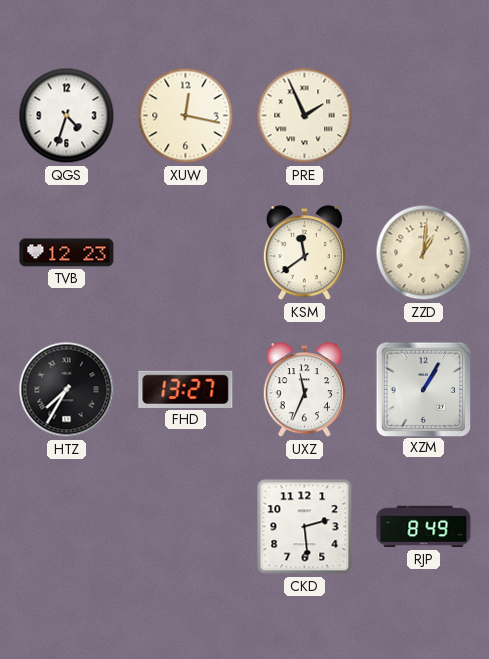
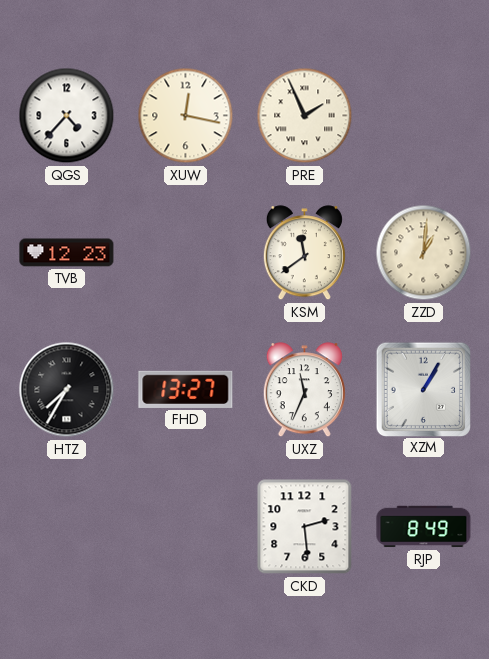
QGS: 4:33 -> 4:37 (67, 116)
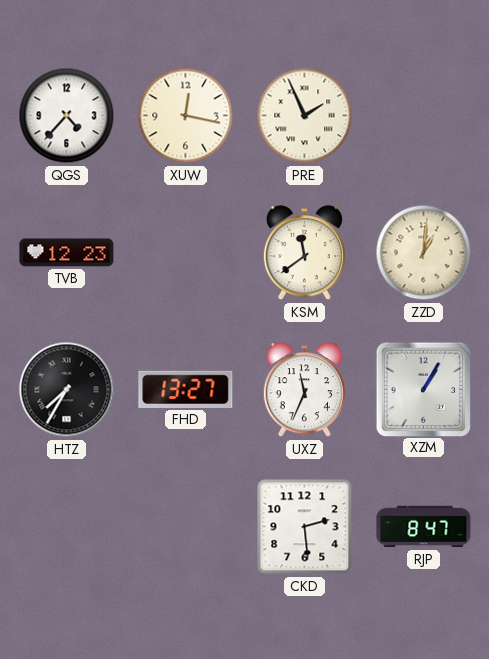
RJP: 8:49 -> 8:47 (424, 527)
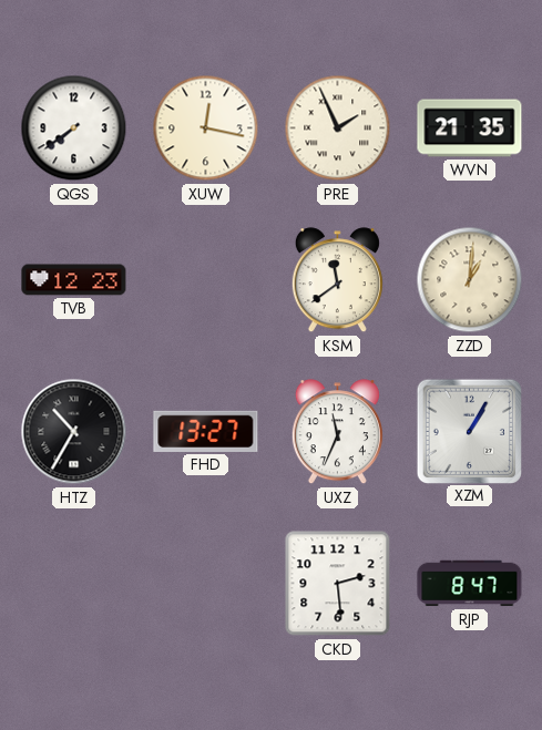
QGS: 4:37 -> 7:39 (74, 128)
WVN: none -> 21:35 (470, 128)
HTZ: 7:35 -> 10:35 (74, 432)
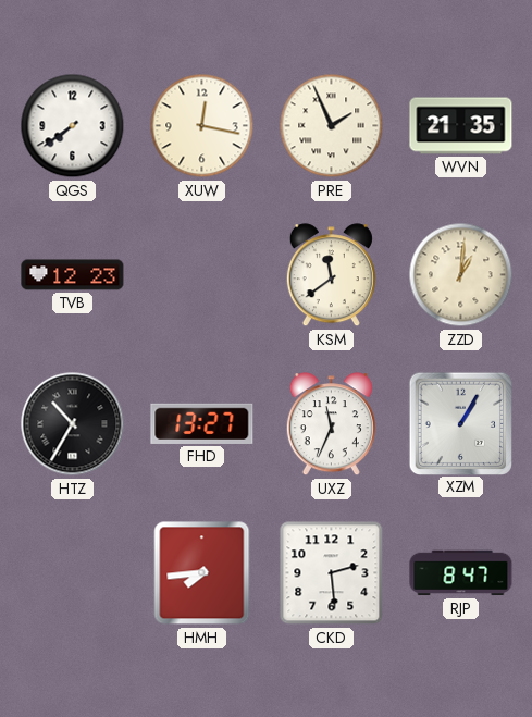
HMH: none -> 7:44 (202, 573)
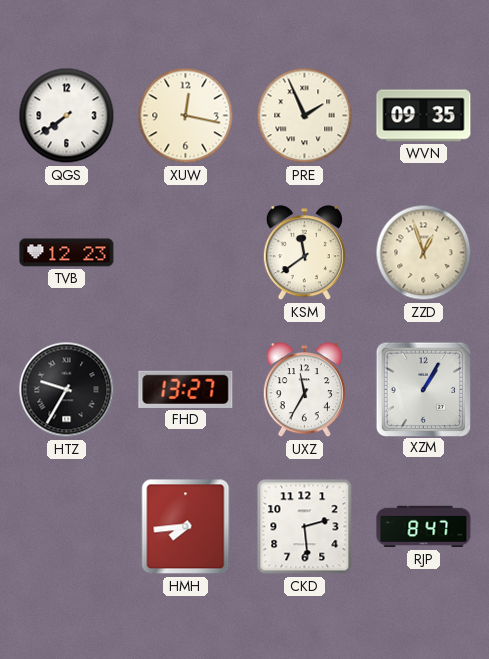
WVN: 21:35 -> 09:35 (424, 116)
ZZD: 1:01 -> 12:57 (424, 253)
HTZ: 10:35 -> 9:35 (67, 390)
UXZ: 11:34 -> 11:35 (304, 390)
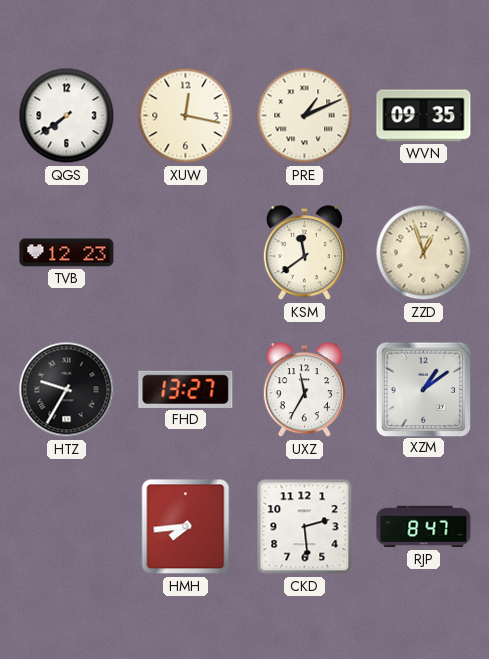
PRE: 1:56 -> 1:11 (305, 116)
XZM: 1:05 -> 1:09 (423, 389)
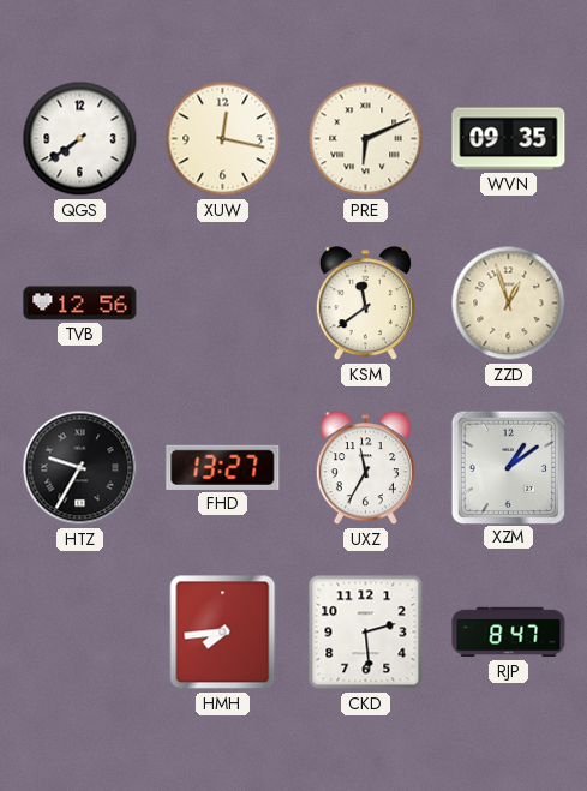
PRE: 1:11 -> 6:11 (366, 139)
TVB: 12:23 -> 12:56 (80, 304)
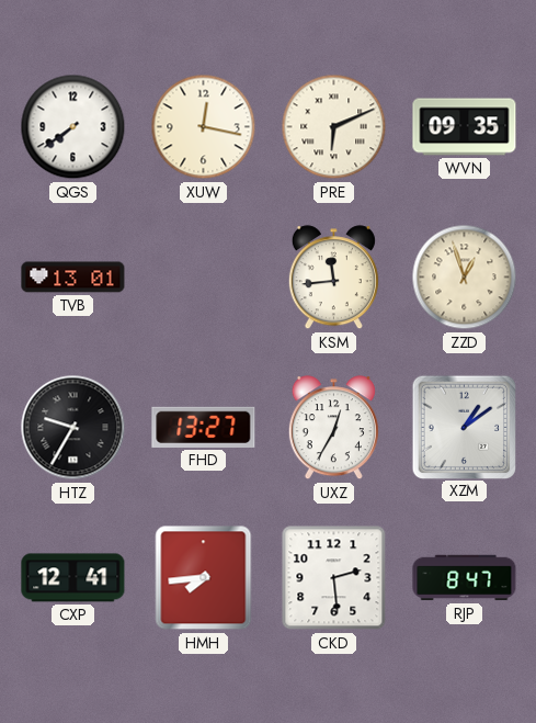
TVB: 12:56 -> 13:01 (73, 278)
KSM: 11:39 -> 11:44 (333, 278)
UXZ: 11:35 -> 12:35 (333, 428)
CXP: none -> 12:41 (73, 578)
